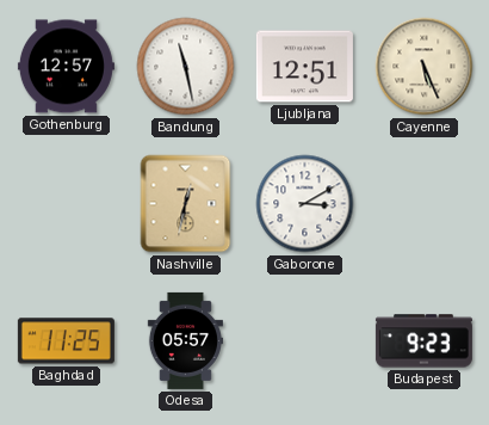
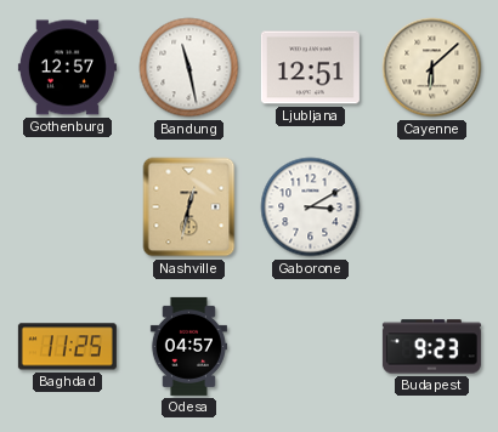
Cayenne: 5:26 -> 6:08 (432, 68)
Odesa: 05:57 -> 04:57 (188, 346)
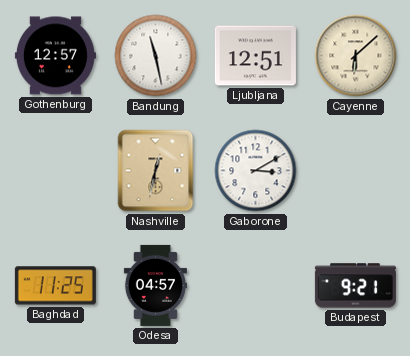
Budapest: 9:23 -> 9:21 (355, 286)
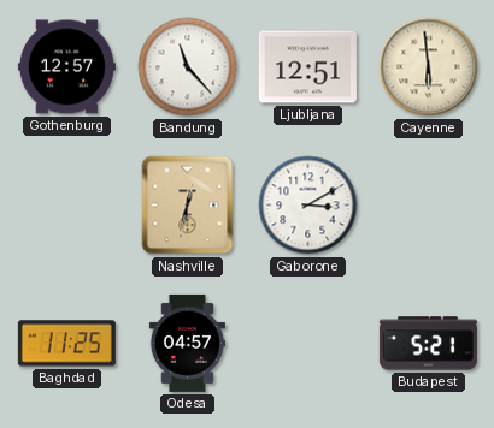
Bandung: 11:28 -> 11:23 (188, 67)
Cayenne: 6:08 -> 5:59 (429, 67)
Budapest: 9:21 -> 5:21 (428, 344)
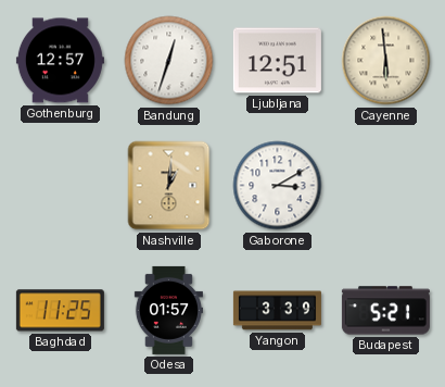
Bandung: 11:23 -> 12:33 (169, 61)
Nashville: 12:32 -> 1:01 (169, 186)
Odesa: 04:57 -> 01:57 (168, 310)
Yangon: none -> 3:39 (277, 311)
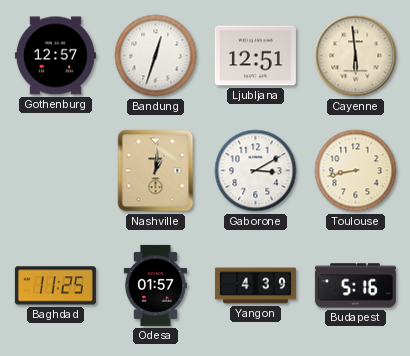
Toulouse: none -> 8:43 (356, 171)
Yangon: 3:39 -> 4:39 (255, 286)
Budapest: 5:21 -> 5:16 (355, 286)
